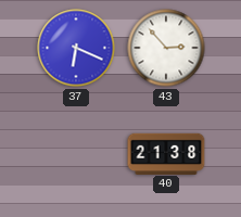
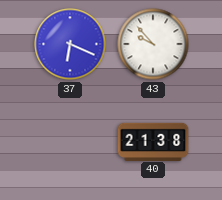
43: 2:53 -> 9:53 (153, 44)
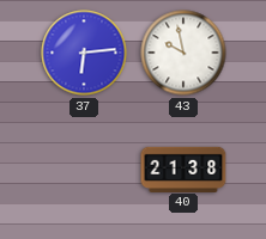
37: 6:19 -> 6:14 (84, 53)
43: 9:53 -> 9:58 (183, 53)
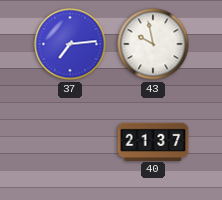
37: 6:14 -> 7:14 (70, 44)
40: 21:38 -> 21:37 (153, 141)
